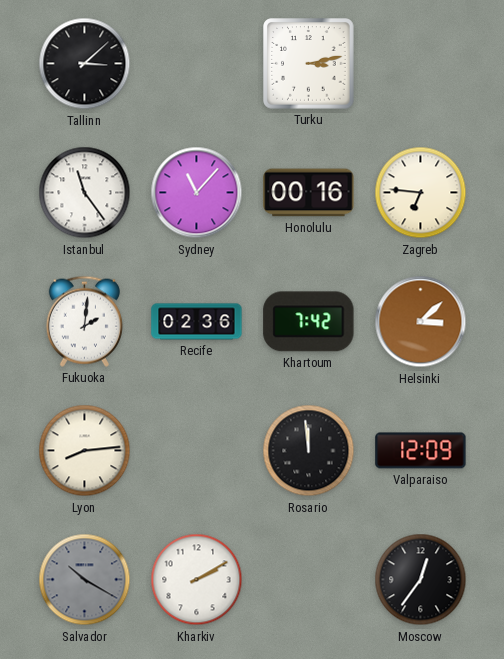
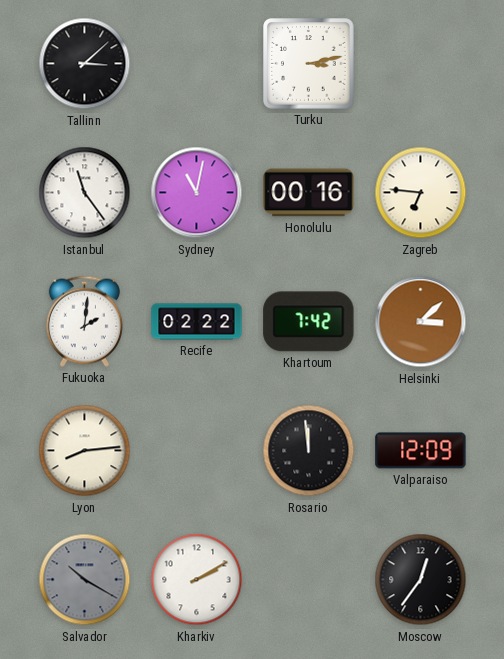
Sydney: 11:07 -> 11:02 (197, 193)
Recife: 02:36 -> 02:22 (197, 322)
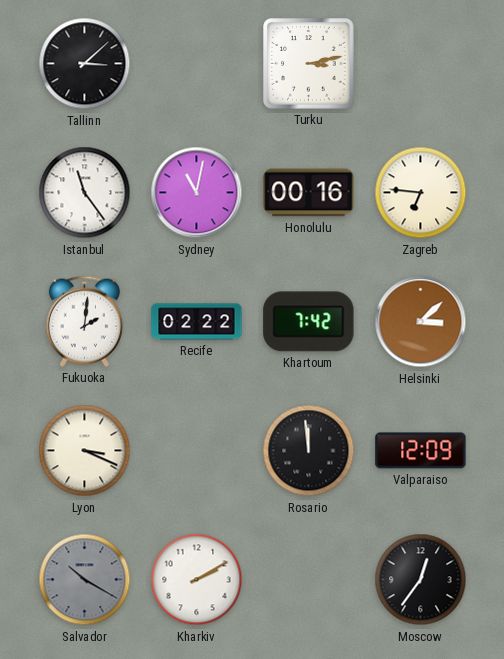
Lyon: 8:14 -> 3:19 (85, 451)
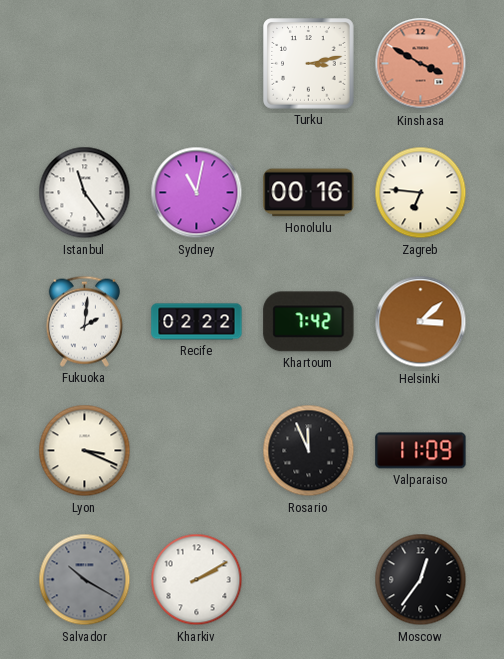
Tallinn: 3:08 -> none (85, 64)
Kinshasa: none -> 3:50 (421, 64)
Rosario: 11:59 -> 11:56 (309, 451)
Valparaiso: 12:09 -> 11:09 (421, 451)
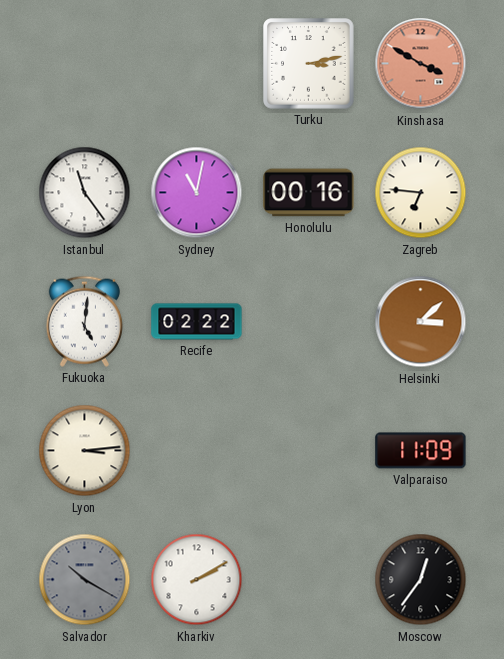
Fukuoka: 2:01 -> 5:01 (84, 321)
Khartoum: 7:42 -> none (309, 322)
Lyon: 3:19 -> 3:14 (85, 451)
Rosario: 11:56 -> none (309, 451)
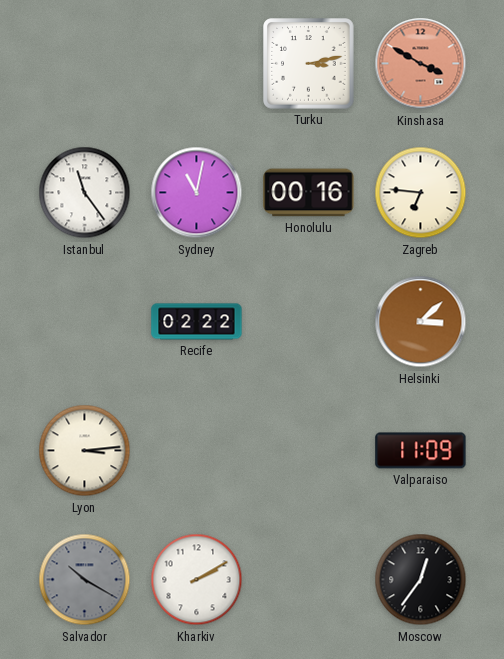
Fukuoka: 5:01 -> none (84, 321)
